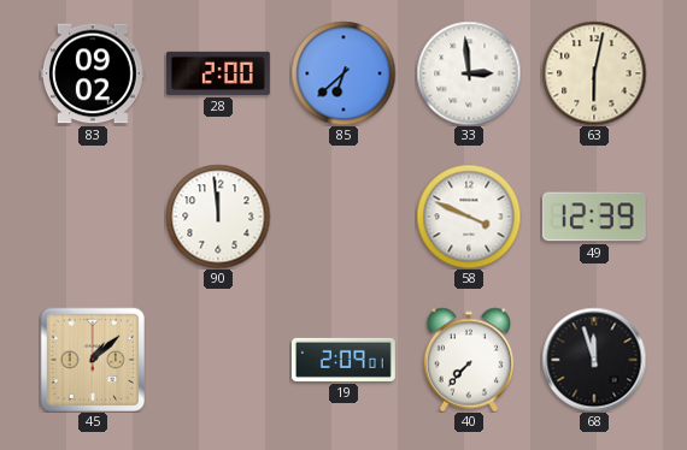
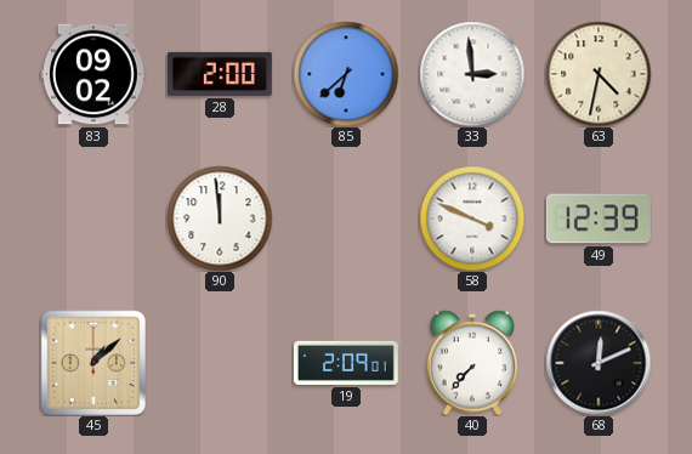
63: 6:02 -> 4:32 (599, 74)
68: 11:57 -> 12:11 (599, 363)
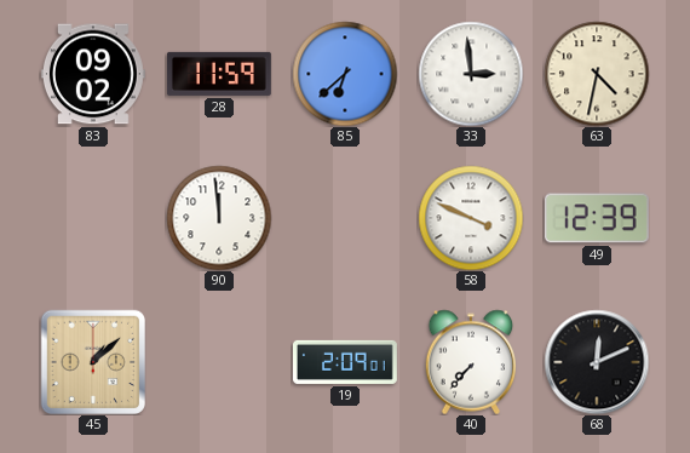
28: 2:00 -> 11:59 (219, 74)
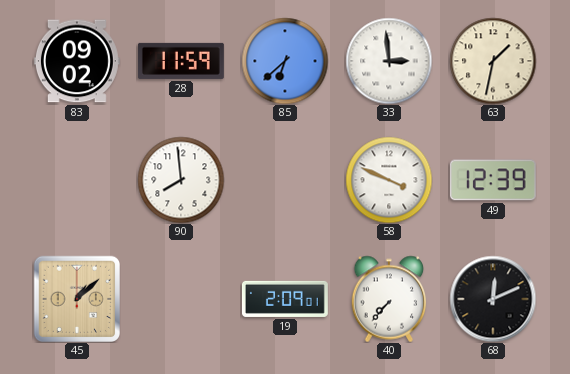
63: 4:32 -> 1:32 (493, 61)
90: 11:59 -> 7:59 (181, 180)
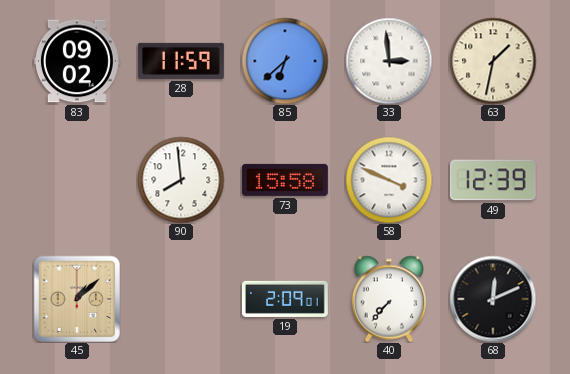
73: none -> 15:58 (285, 180)
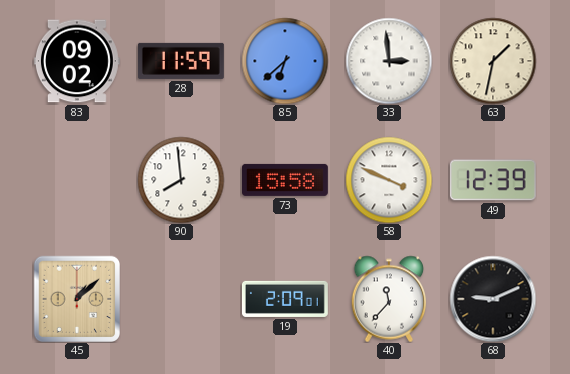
40: 7:37 -> 11:37 (389, 299)
68: 12:11 -> 9:11 (493, 299)
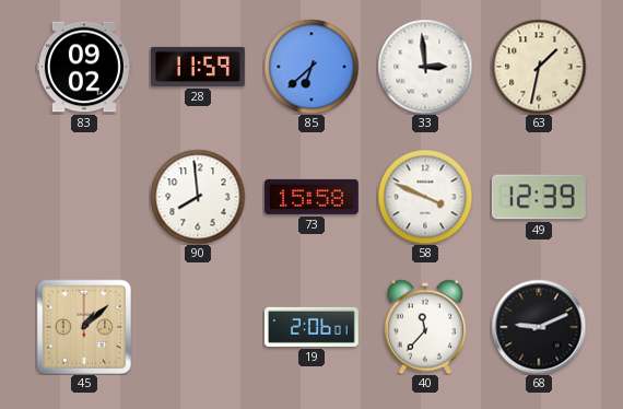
19: 2:09 -> 2:06 (311, 327)
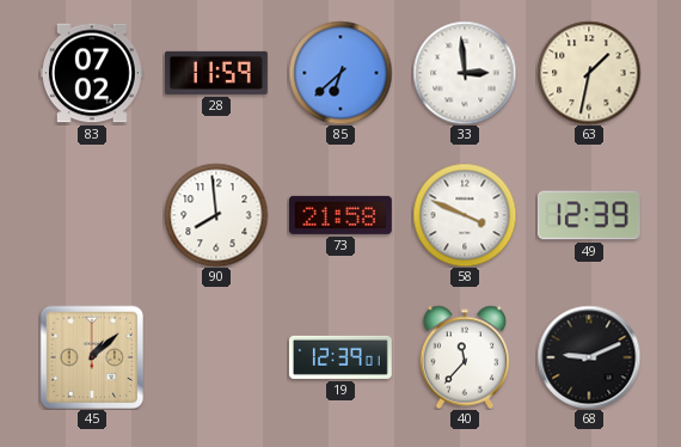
83: 09:02 -> 07:02 (92, 73)
73: 15:58 -> 21:58 (340, 215)
19: 2:06 -> 12:39 (340, 357)
